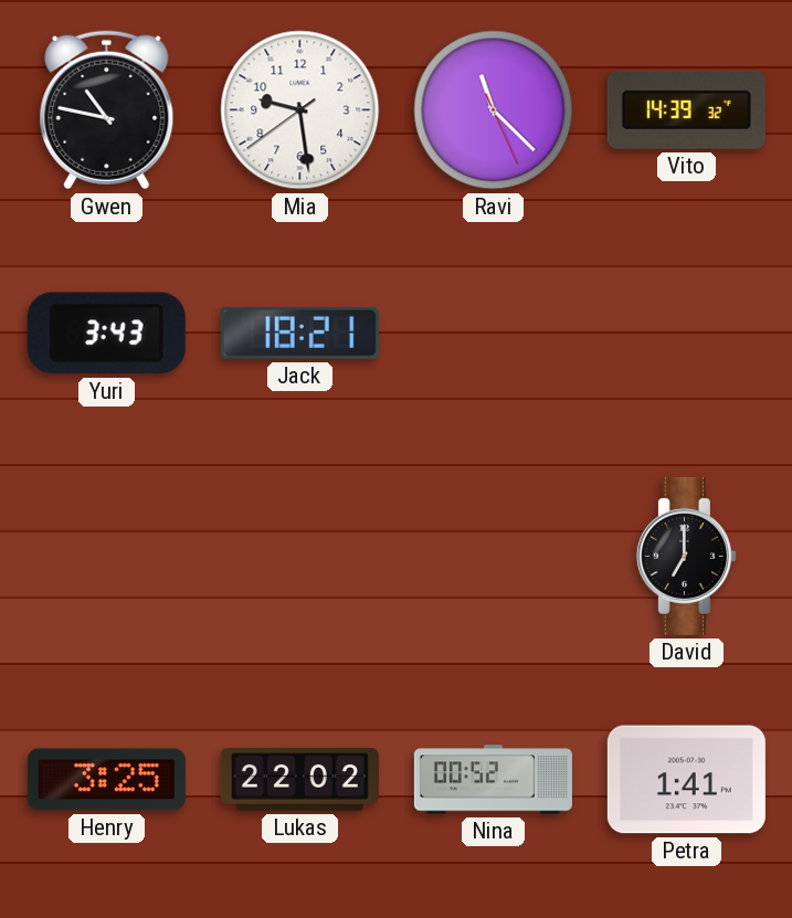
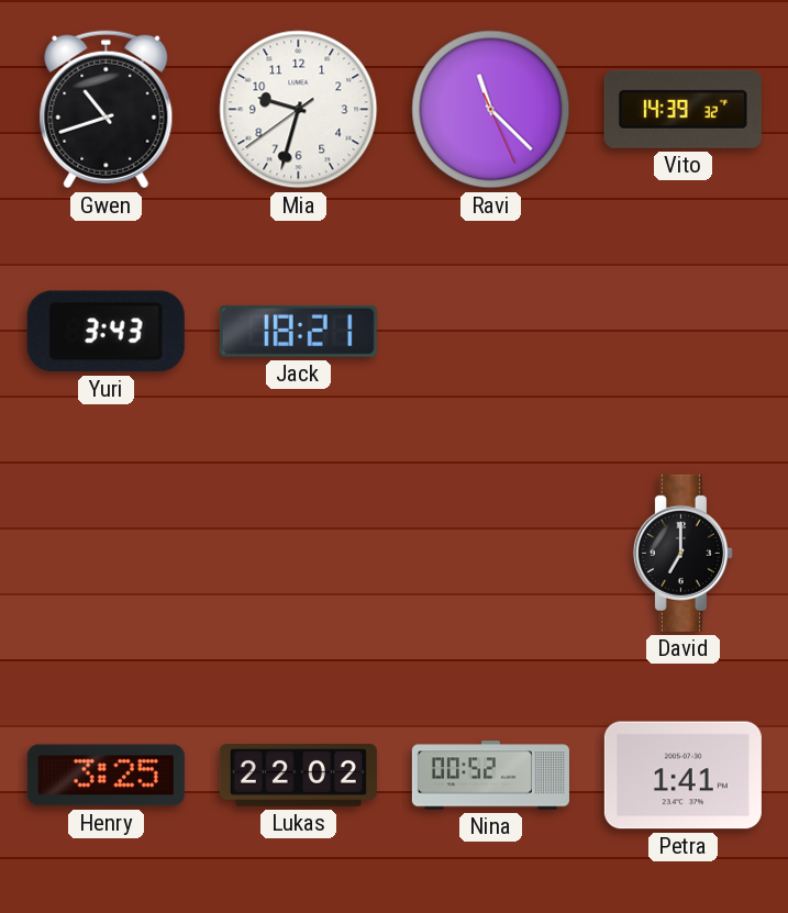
Gwen: 10:47 -> 10:42 (107, 110)
Mia: 9:28 -> 9:32 (299, 110)
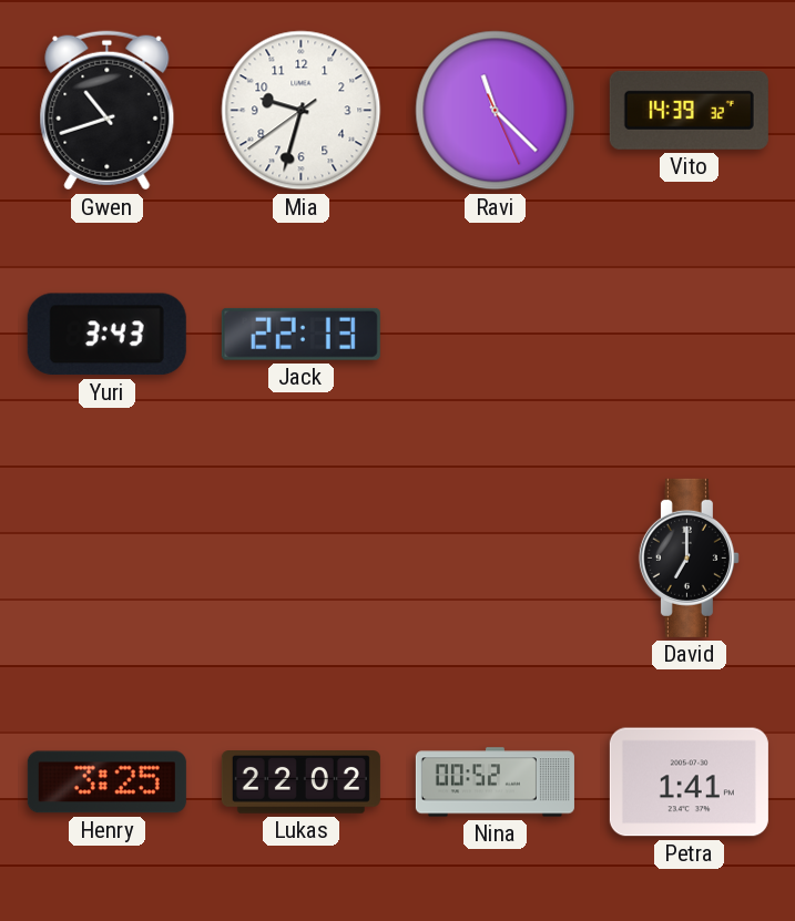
Jack: 18:21 -> 22:13 (300, 334)
